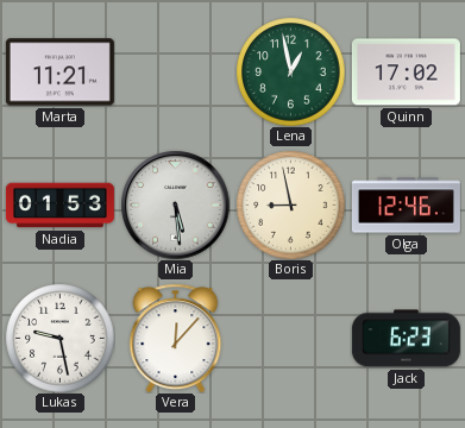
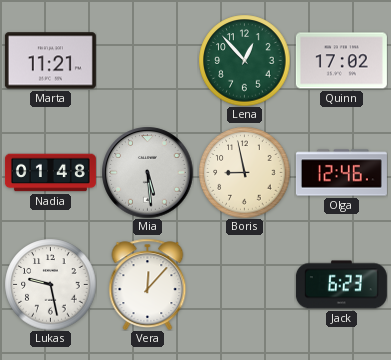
Lena: 12:58 -> 12:53 (244, 60)
Nadia: 01:53 -> 01:48 (50, 173)
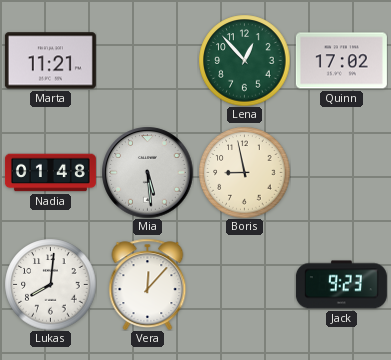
Olga: 12:46 -> none (341, 173)
Lukas: 9:28 -> 8:01 (50, 284)
Jack: 6:23 -> 9:23 (341, 285)
